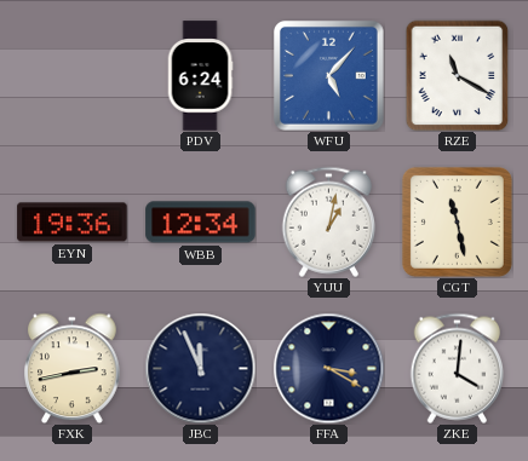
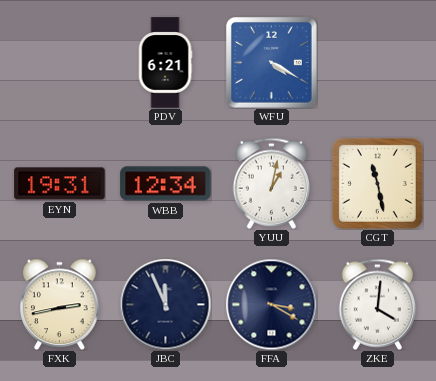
PDV: 6:24 -> 6:21 (165, 63)
WFU: 5:07 -> 4:20 (272, 63)
RZE: 11:20 -> none (458, 75)
EYN: 19:36 -> 19:31 (60, 184)
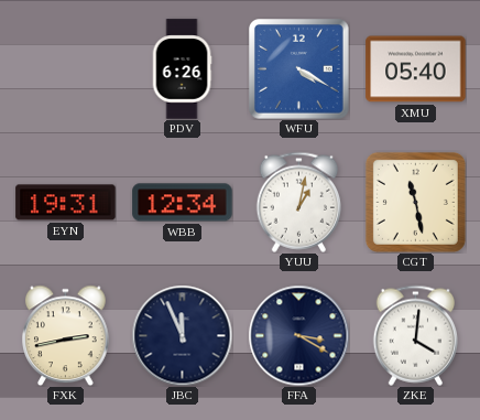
PDV: 6:21 -> 6:26 (182, 69)
XMU: none -> 05:40 (416, 69)
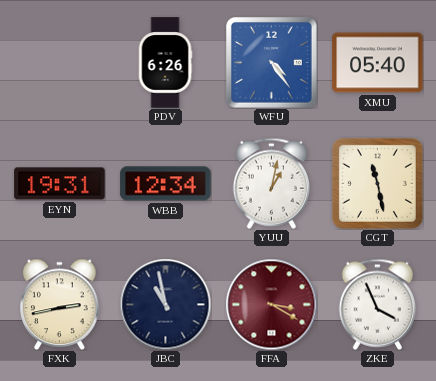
WFU: 4:20 -> 4:24 (272, 63)
JBC: 11:56 -> 10:58 (165, 304)
FFA dial: navy -> burgundy (271, 304)
ZKE: 4:01 -> 3:56 (377, 304)
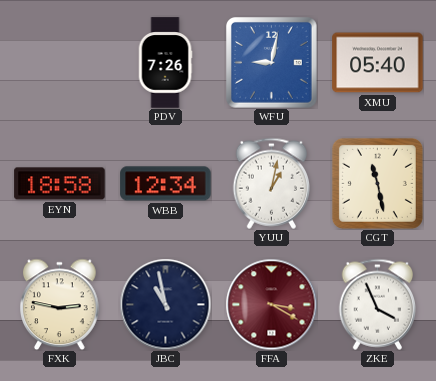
PDV: 6:26 -> 7:26 (165, 63)
WFU: 4:24 -> 9:02 (272, 63)
EYN: 19:31 -> 18:58 (60, 184)
FXK: 2:43 -> 2:47 (60, 304)
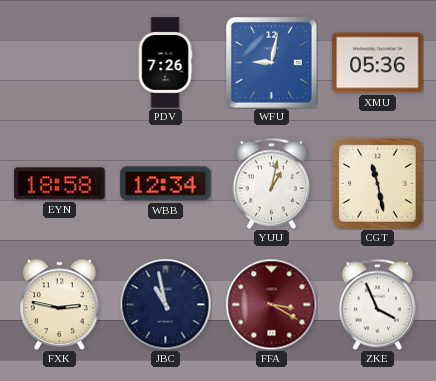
XMU: 05:40 -> 05:36 (378, 63)
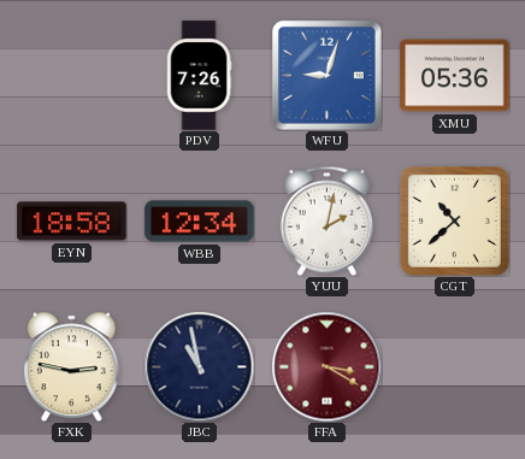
WFU: 9:02 -> 9:03 (328, 76)
YUU: 1:02 -> 2:02 (326, 220)
CGT: 11:28 -> 10:38 (454, 220)
ZKE: 3:56 -> none (377, 304)
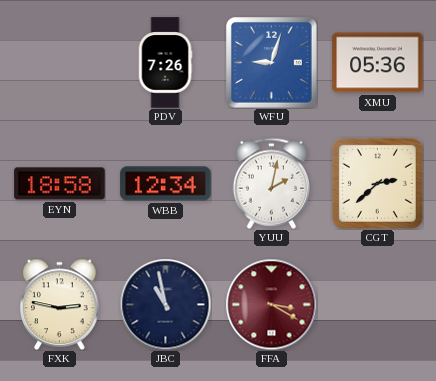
CGT: 10:38 -> 2:38 (377, 183)
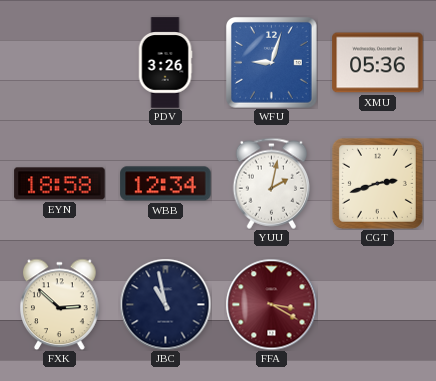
PDV: 7:26 -> 3:26 (165, 63)
CGT: 2:38 -> 2:42 (377, 183)
FXK: 2:47 -> 2:52 (60, 304)
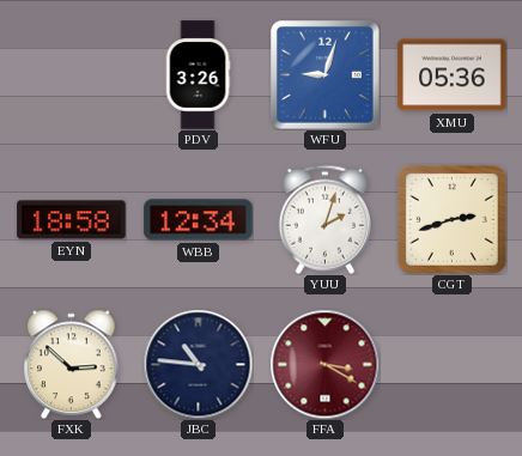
YUU: 2:02 -> 2:03 (324, 219)
JBC: 10:58 -> 10:46 (198, 364)
